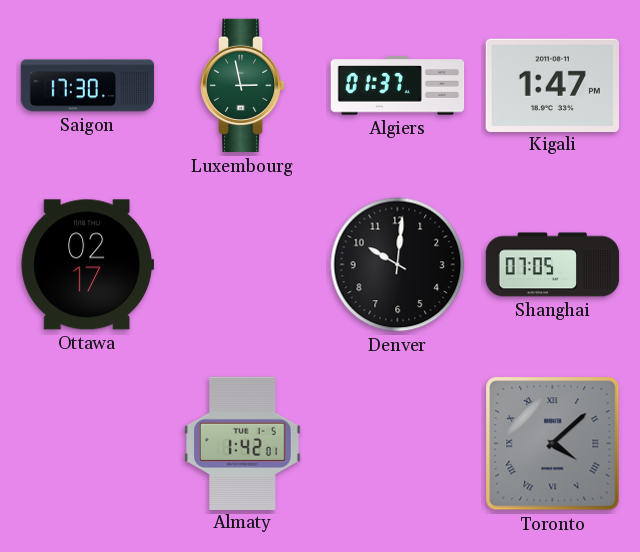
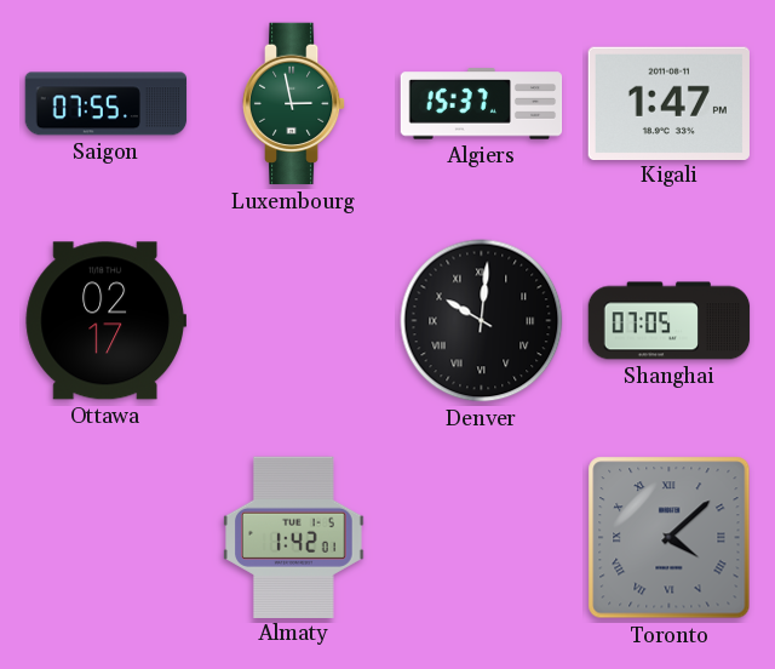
Saigon: 17:30 -> 07:55 (107, 104)
Algiers: 01:37 -> 15:37 (482, 104)
Denver numerals: Arabic -> Roman (482, 321)
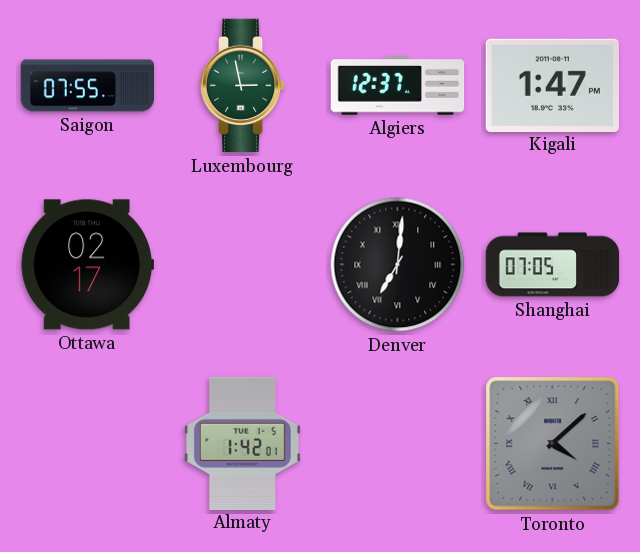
Algiers: 15:37 -> 12:37 (398, 86)
Denver: 10:01 -> 7:01 (398, 265)
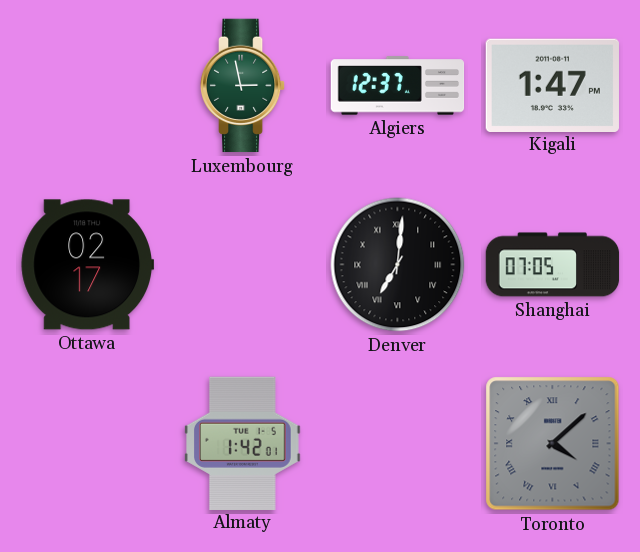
Saigon: 07:55 -> none (88, 86)
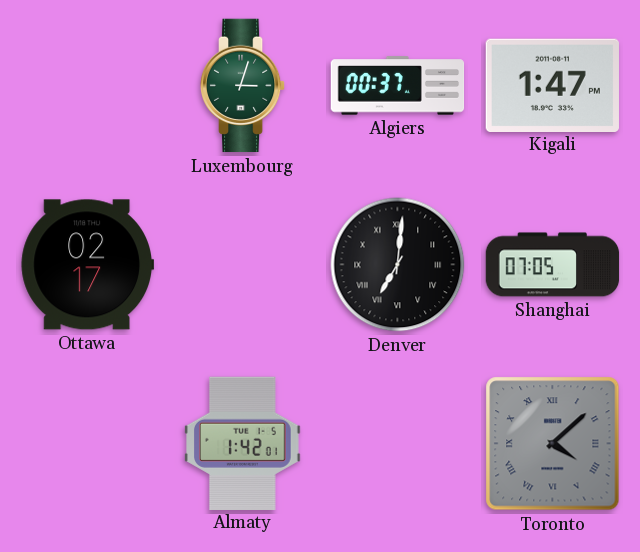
Luxembourg: 2:58 -> 3:03 (243, 86)
Algiers: 12:37 -> 00:37 (398, 86)
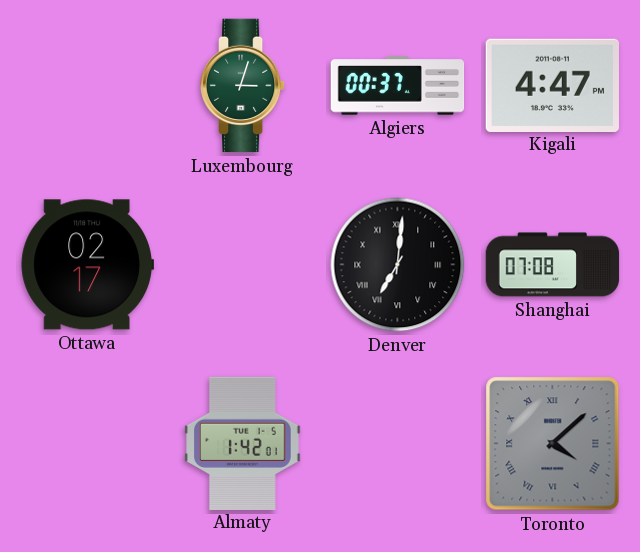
Kigali: 1:47 -> 4:47 (552, 85)
Shanghai: 07:05 -> 07:08 (553, 265)
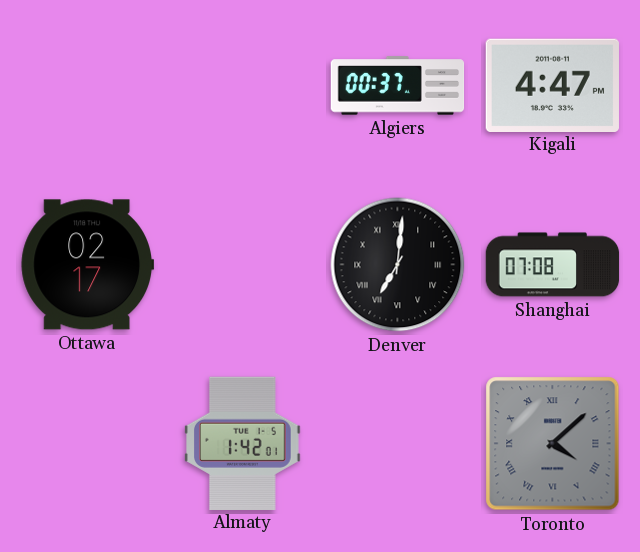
Luxembourg: 3:03 -> none (243, 86)
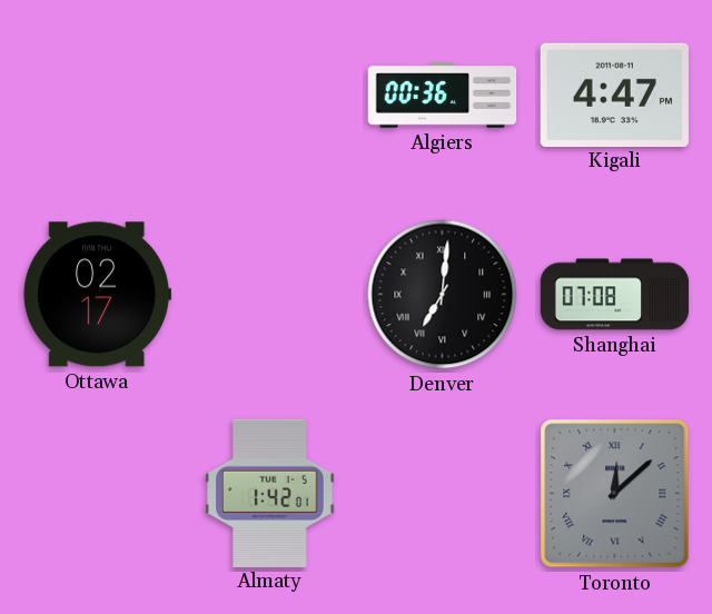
Algiers: 00:37 -> 00:36 (443, 96)
Toronto: 4:08 -> 12:08 (615, 494)
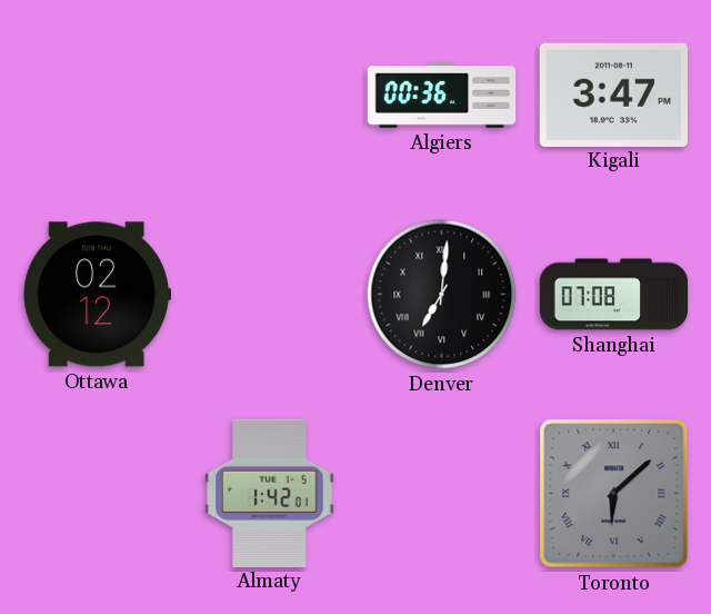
Kigali: 4:47 -> 3:47 (613, 95)
Ottawa: 02:17 -> 02:12 (97, 295)
Toronto: 12:08 -> 6:08 (614, 494)
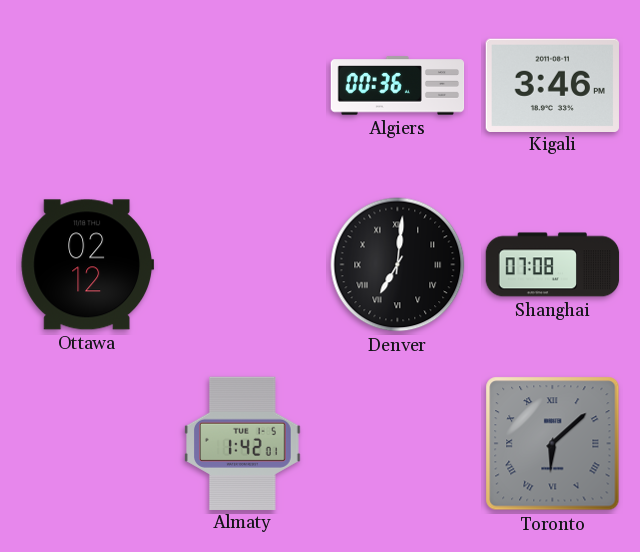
Kigali: 3:47 -> 3:46 (552, 85)
